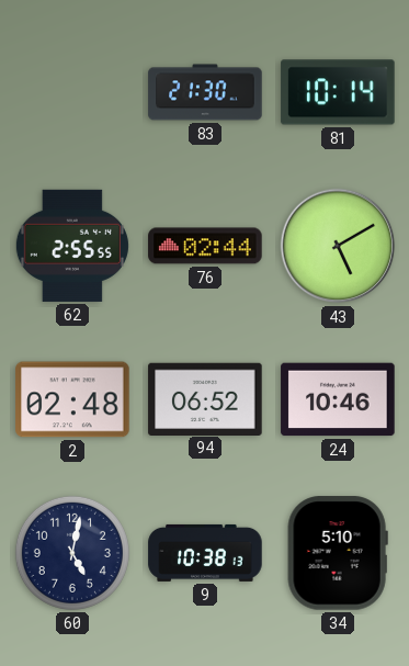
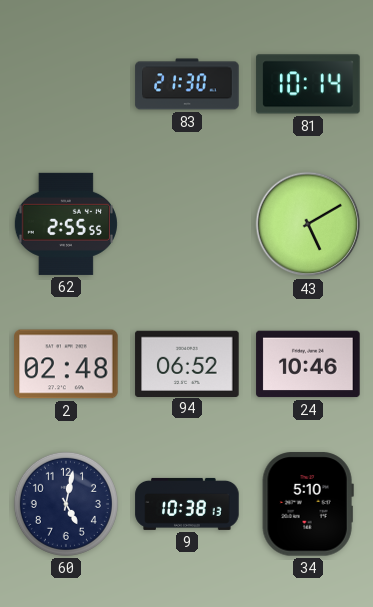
76: 02:44 -> none (205, 246)
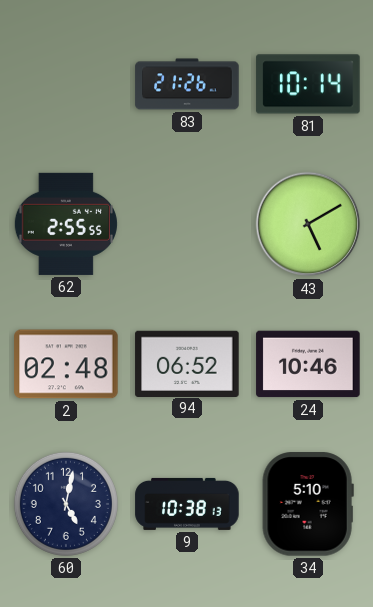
83: 21:30 -> 21:26 (187, 84)
